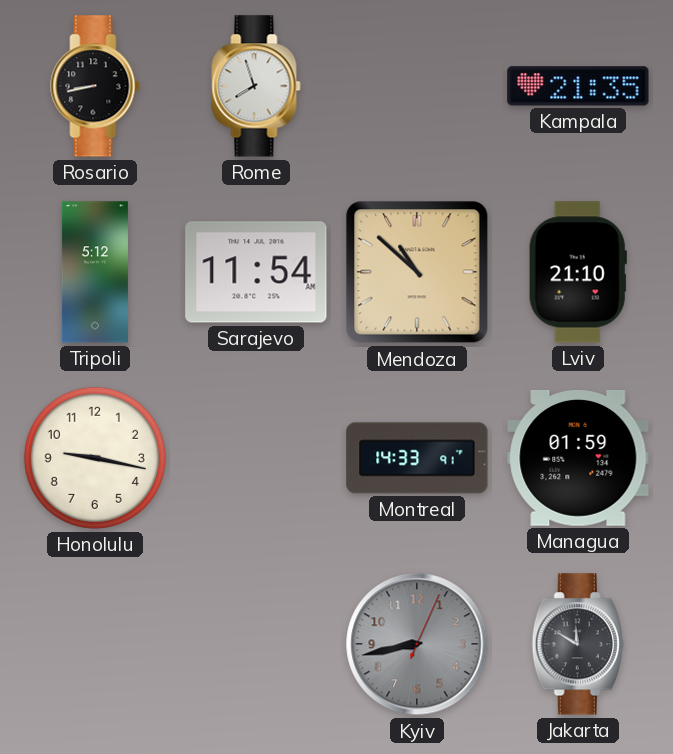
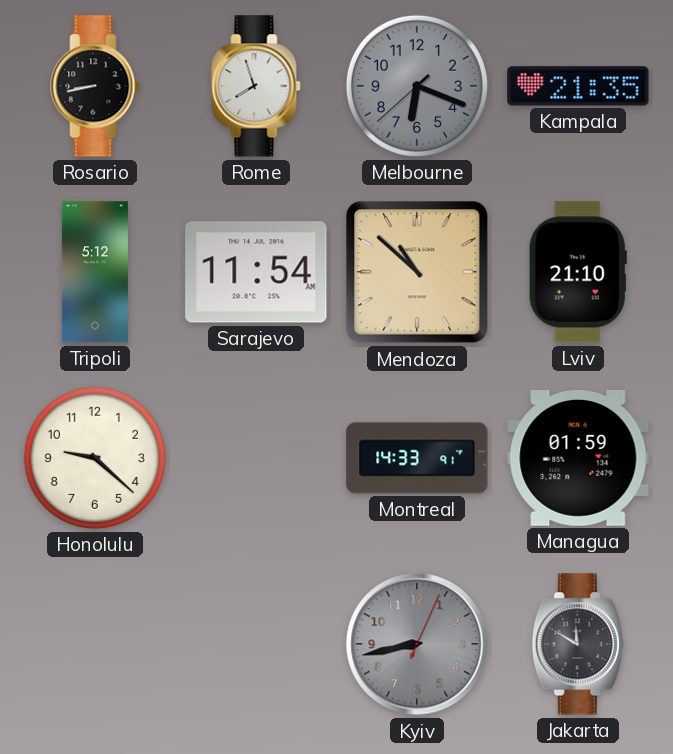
Melbourne: none -> 6:18 (417, 86)
Honolulu: 9:17 -> 9:22 (95, 458)
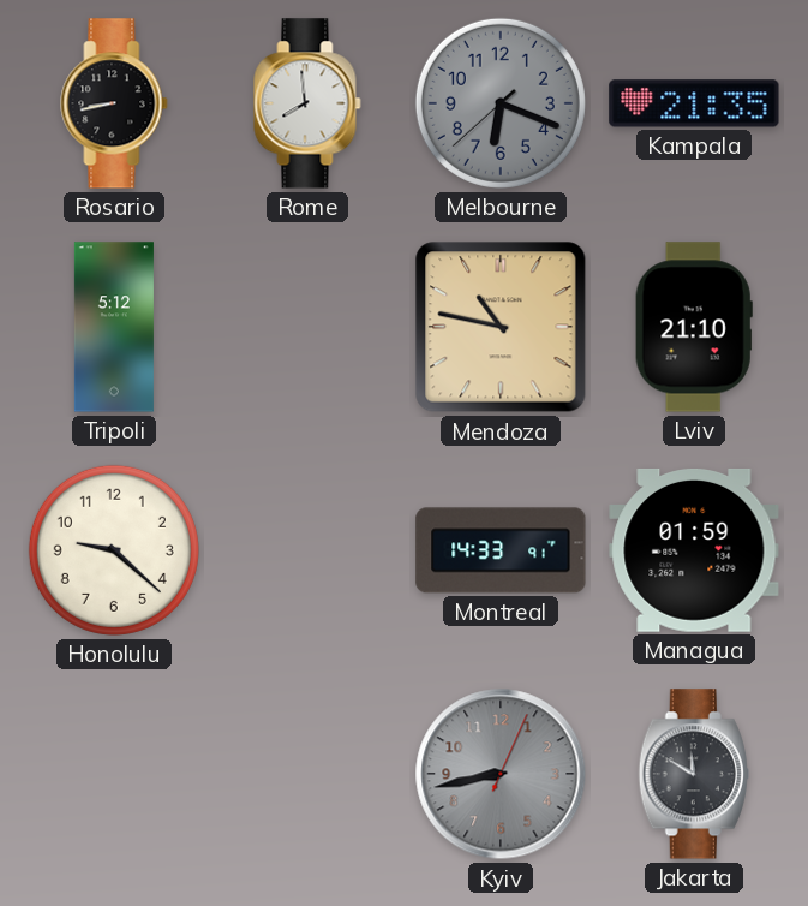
Rome: 7:57 -> 7:59 (307, 103)
Sarajevo: 11:54 -> none (256, 272)
Mendoza: 10:52 -> 10:47 (501, 327)
